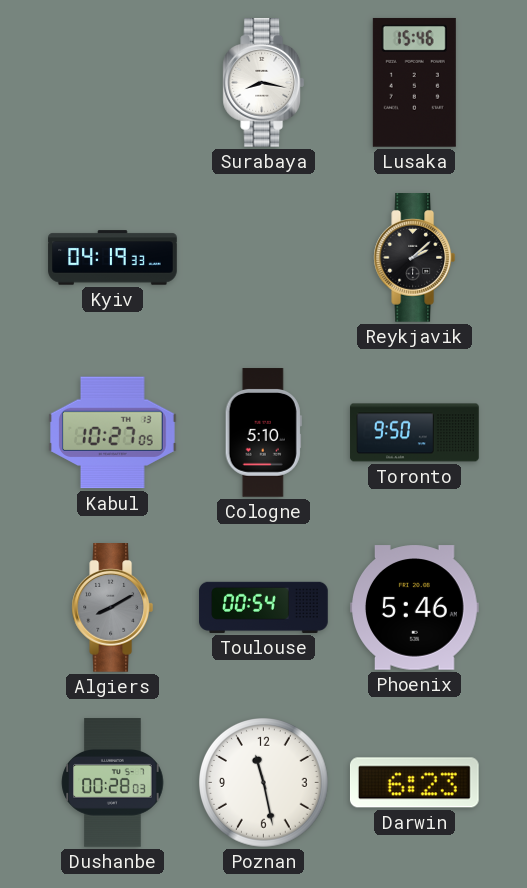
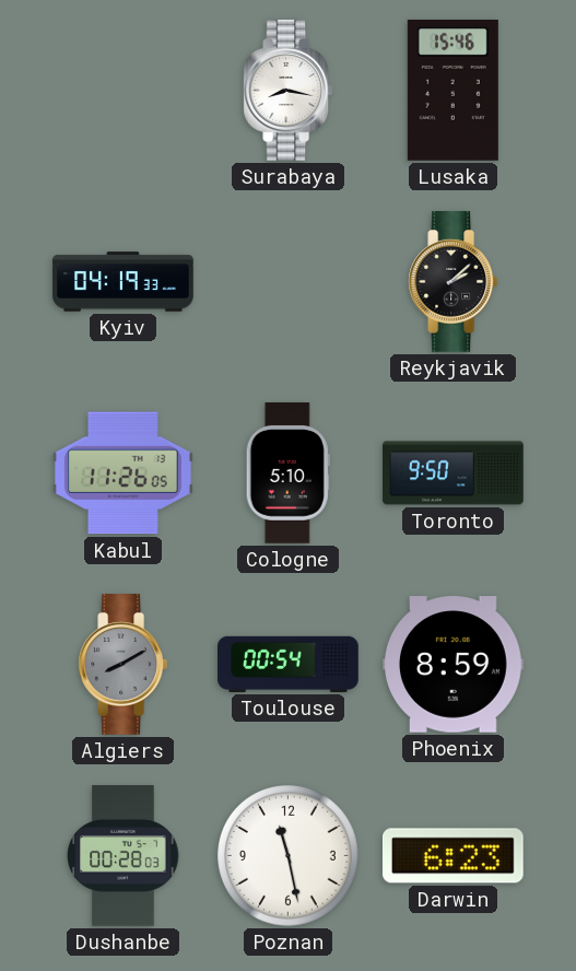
Kabul: 10:27 -> 11:26 (124, 473)
Phoenix: 5:46 -> 8:59 (454, 665)
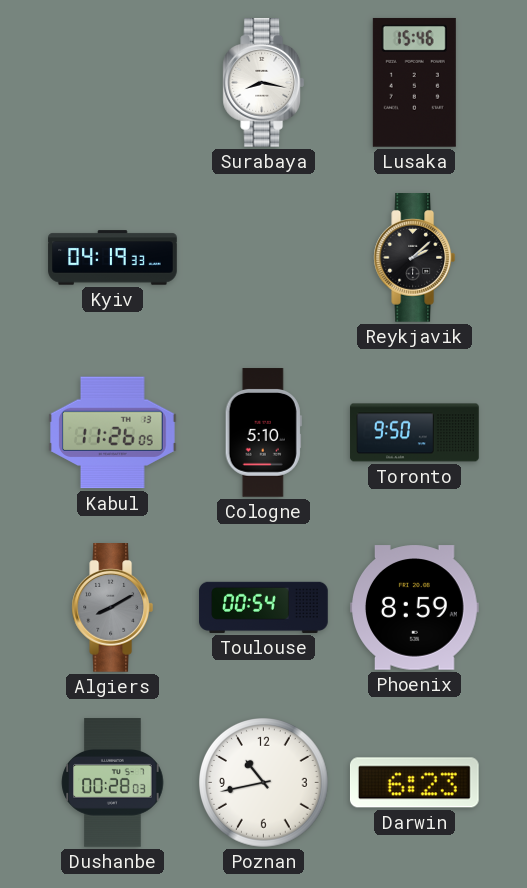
Poznan: 11:28 -> 10:43 (264, 783)
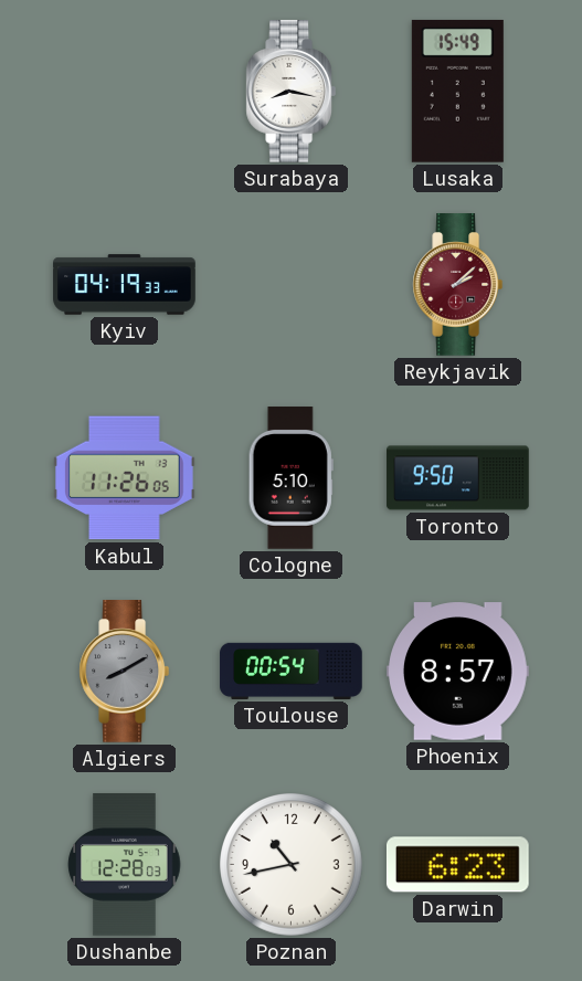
Lusaka: 15:46 -> 15:49 (457, 91)
Reykjavik dial: black -> burgundy (458, 285)
Phoenix: 8:59 -> 8:57 (458, 672)
Dushanbe: 00:28 -> 12:28 (125, 865)
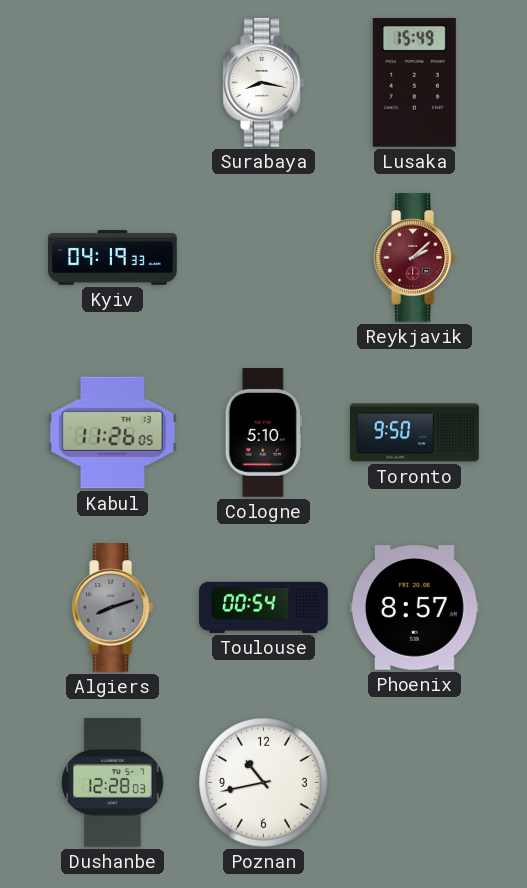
Algiers: 8:10 -> 8:12 (113, 608)
Darwin: 6:23 -> none (457, 865)
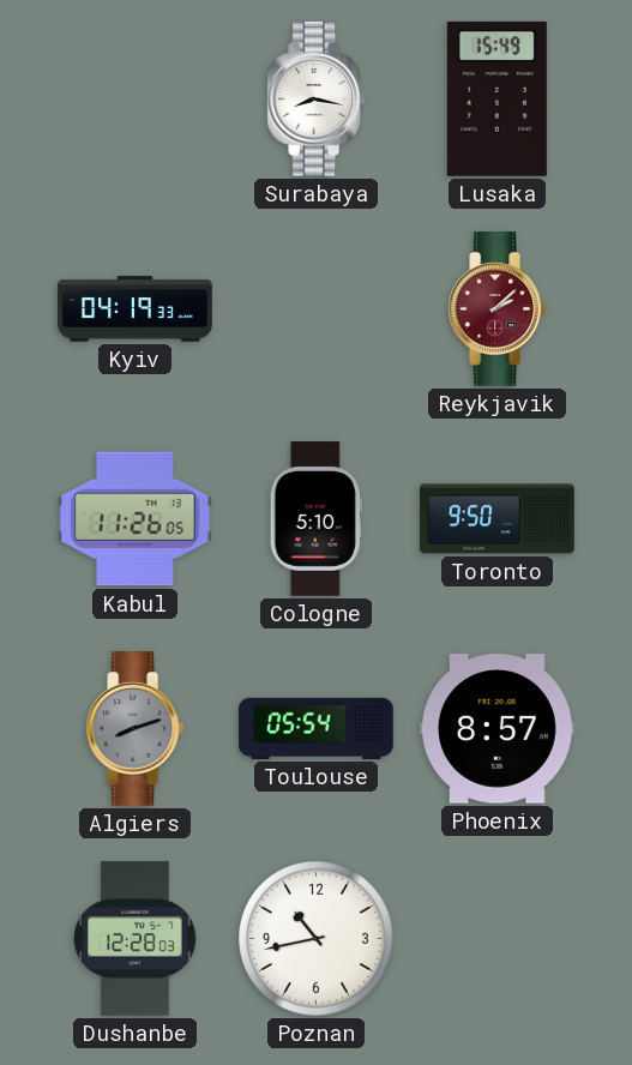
Toulouse: 00:54 -> 05:54 (317, 728)
